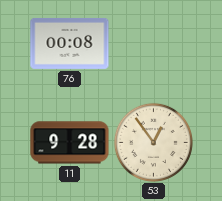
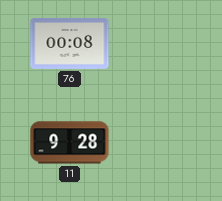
53: 12:54 -> none (153, 142)
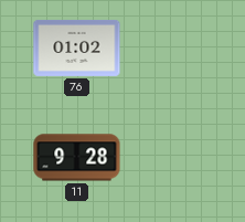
76: 00:08 -> 01:02 (77, 47)
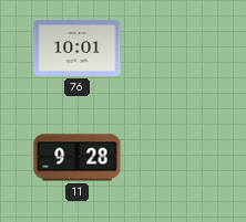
76: 01:02 -> 10:01 (78, 47)
